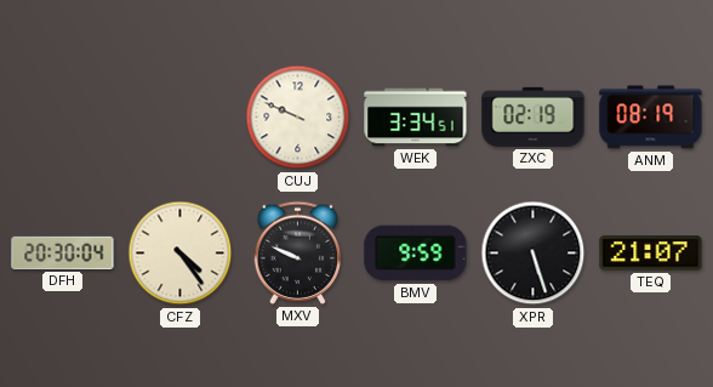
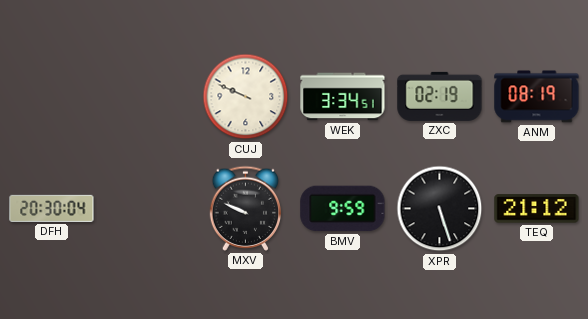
CFZ: 4:24 -> none (181, 254)
TEQ: 21:07 -> 21:12 (537, 209)
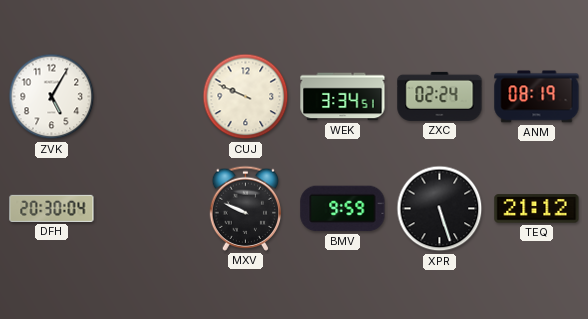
ZVK: none -> 5:05 (52, 97)
ZXC: 02:19 -> 02:24 (440, 96)
